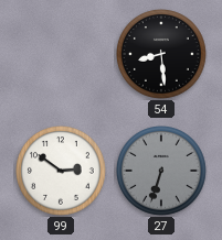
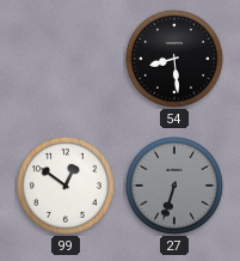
99: 2:51 -> 12:51 (67, 187)
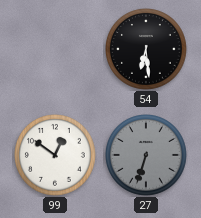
54: 8:29 -> 6:29 (147, 50)
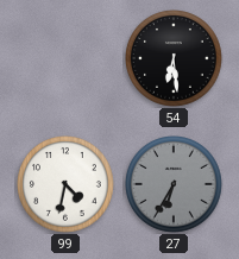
99: 12:51 -> 4:32 (67, 185)
27: 6:33 -> 6:35 (175, 185)
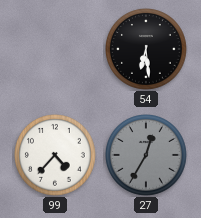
99: 4:32 -> 4:37 (56, 156)
27: 6:35 -> 12:35 (147, 156)
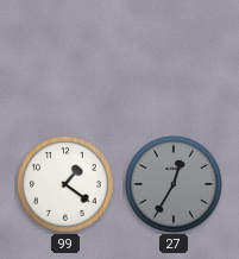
54: 6:29 -> none (147, 50)
99: 4:37 -> 1:21 (67, 185)
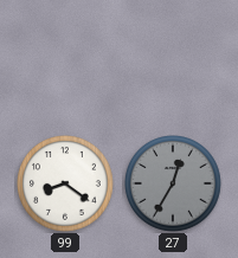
99: 1:21 -> 8:21 (66, 185)
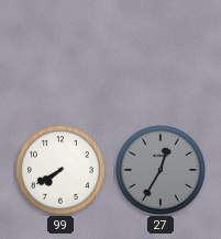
99: 8:21 -> 7:40 (62, 171)
